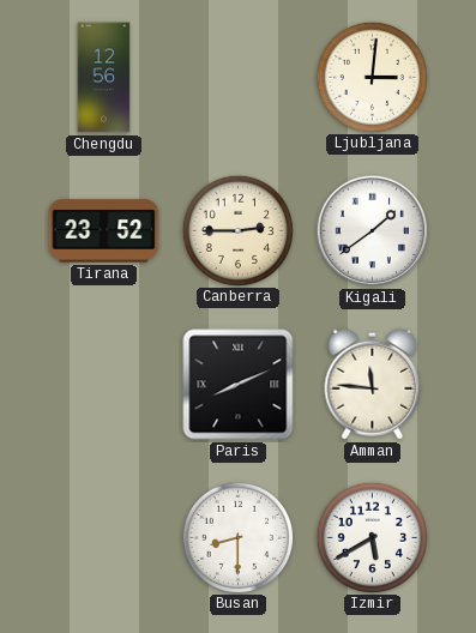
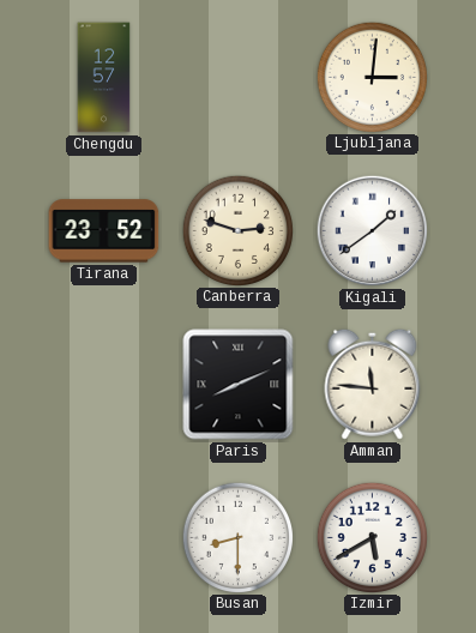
Chengdu: 12:56 -> 12:57 (104, 78)
Canberra: 2:45 -> 2:48 (237, 230)
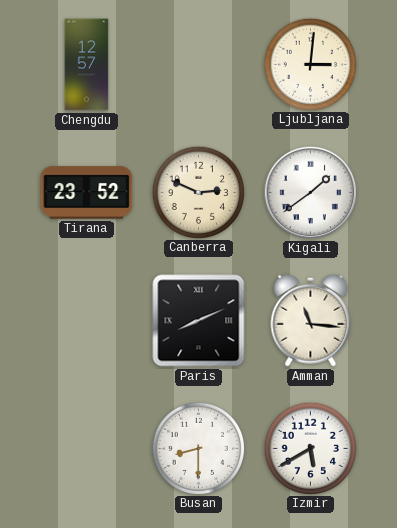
Canberra: 2:48 -> 2:49 (198, 192)
Amman: 11:46 -> 11:16 (311, 320)
